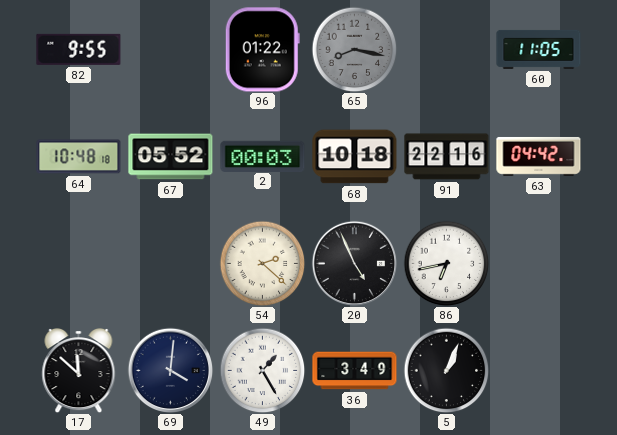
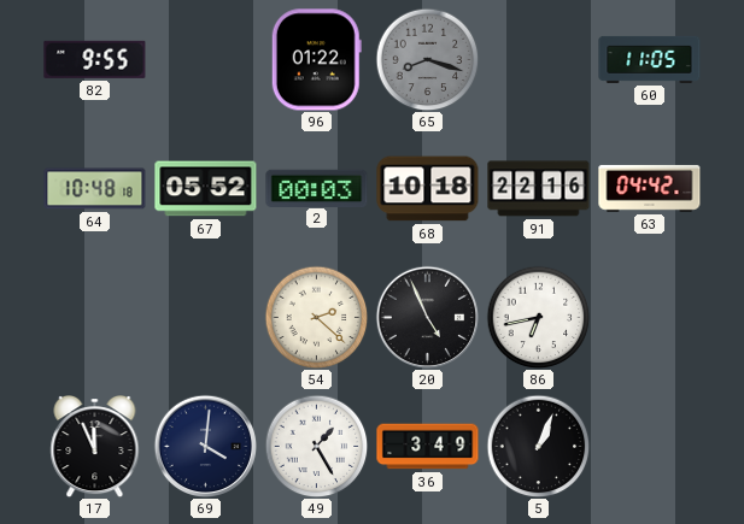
65: 8:17 -> 8:18 (427, 59)
17: 11:52 -> 11:56 (95, 447)
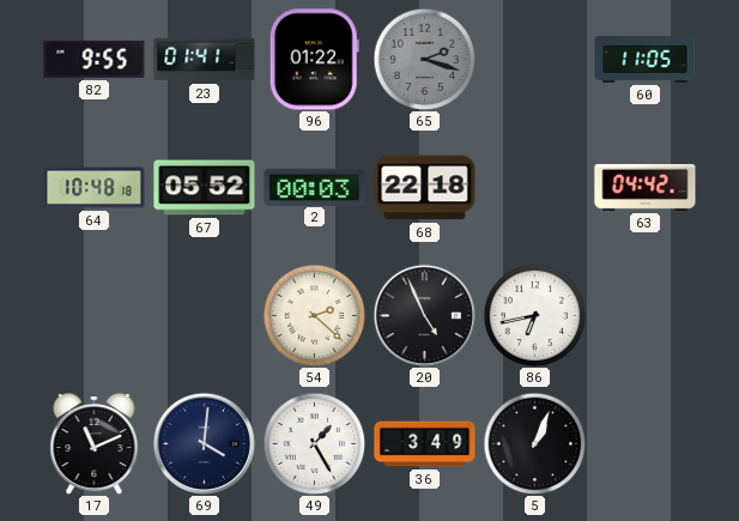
23: none -> 01:41 (205, 60)
65: 8:18 -> 2:18 (424, 59)
68: 10:18 -> 22:18 (425, 188)
91: 22:16 -> none (539, 189)
17: 11:56 -> 11:11 (95, 444)
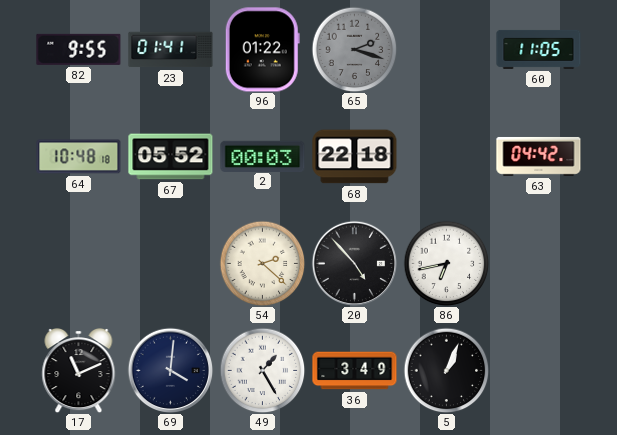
20: 4:56 -> 4:53 (354, 263)
